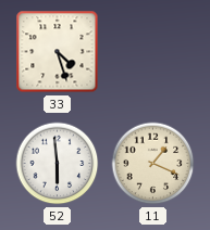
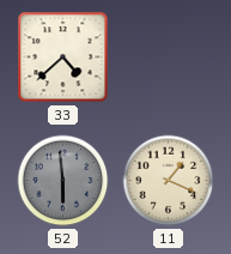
33: 4:27 -> 4:38 (63, 58)
52 dial: white -> grey (63, 181)
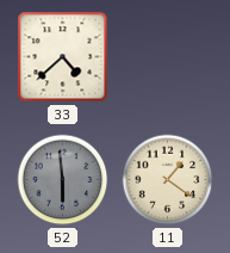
11: 1:19 -> 1:21 (168, 180)
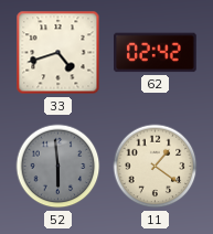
33: 4:38 -> 4:42 (58, 53)
62: none -> 02:42 (156, 53)
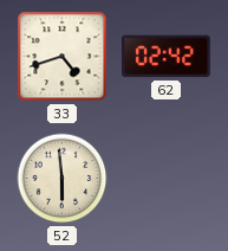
52 dial: grey -> cream (63, 179)
11: 1:21 -> none (156, 167)
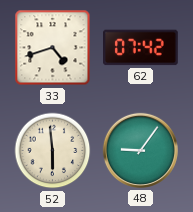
62: 02:42 -> 07:42 (141, 48)
48: none -> 9:06 (140, 150)
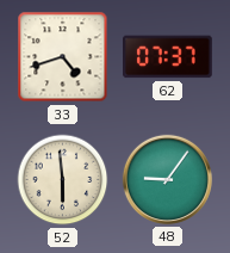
62: 07:42 -> 07:37 (168, 57)
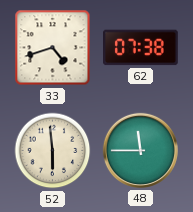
62: 07:37 -> 07:38 (141, 48)
48: 9:06 -> 11:45 (140, 150)
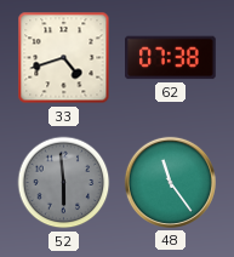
52 dial: cream -> grey (64, 183)
48: 11:45 -> 11:24 (170, 182)
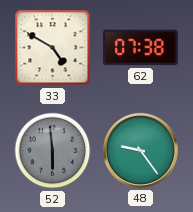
33: 4:42 -> 4:50 (53, 48)
48: 11:24 -> 9:24 (140, 150)
